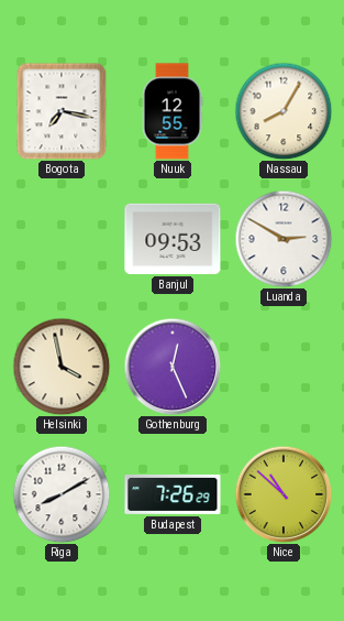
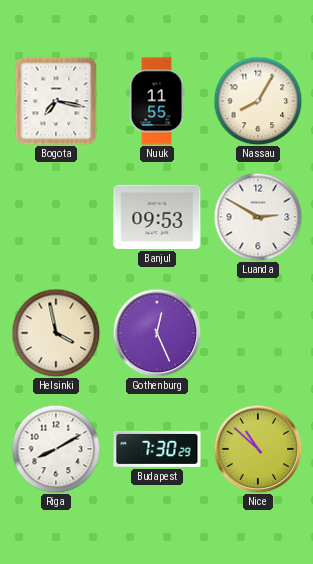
Nuuk: 12:55 -> 11:55 (157, 101)
Budapest: 7:26 -> 7:30 (157, 449)
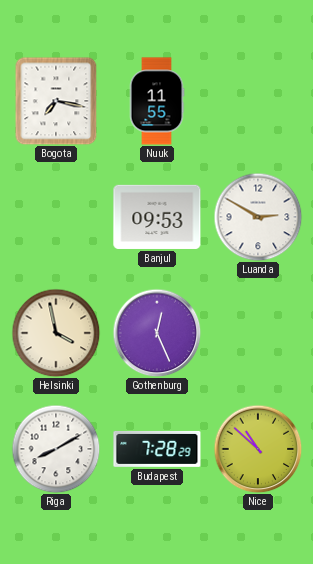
Nassau: 8:05 -> none (258, 101)
Budapest: 7:30 -> 7:28 (157, 449)
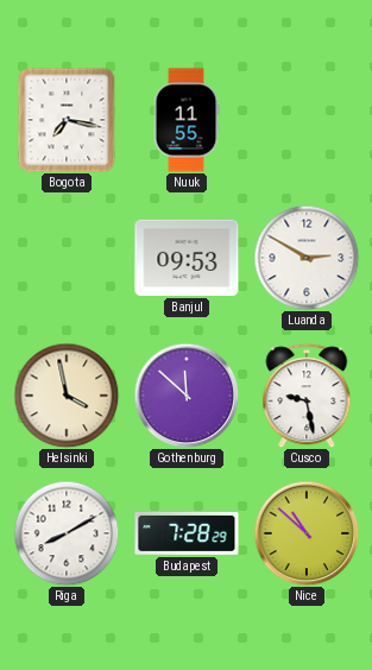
Gothenburg: 12:26 -> 11:52 (187, 396)
Cusco: none -> 9:28 (307, 396)
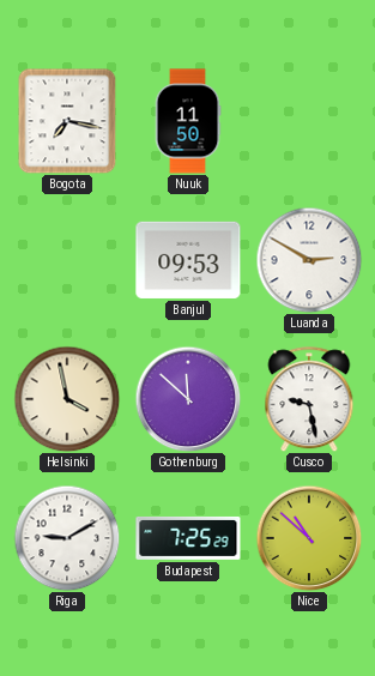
Nuuk: 11:55 -> 11:50 (188, 121)
Riga: 8:10 -> 9:10 (67, 538)
Budapest: 7:28 -> 7:25 (188, 538)
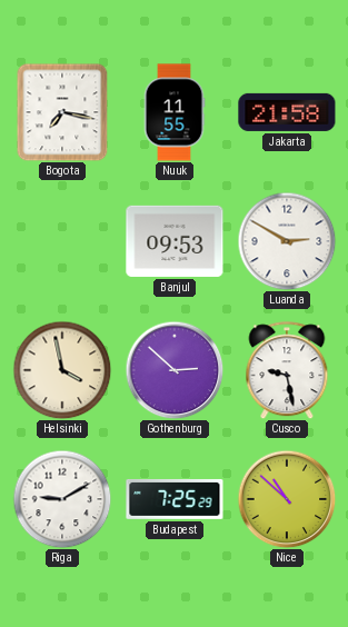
Nuuk: 11:50 -> 11:55 (175, 112)
Jakarta: none -> 21:58 (287, 112)
Gothenburg: 11:52 -> 2:52 (175, 370)
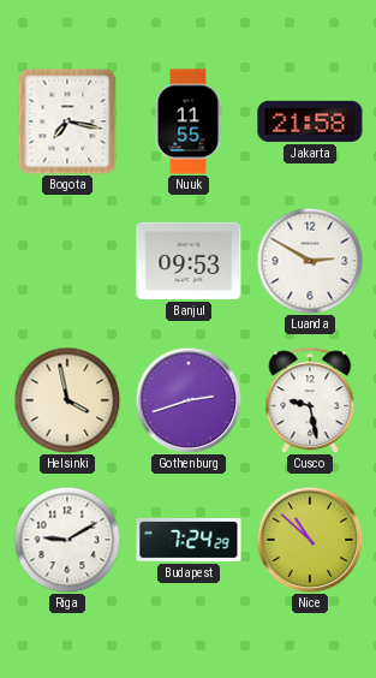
Gothenburg: 2:52 -> 2:42 (189, 400)
Budapest: 7:25 -> 7:24 (189, 540)
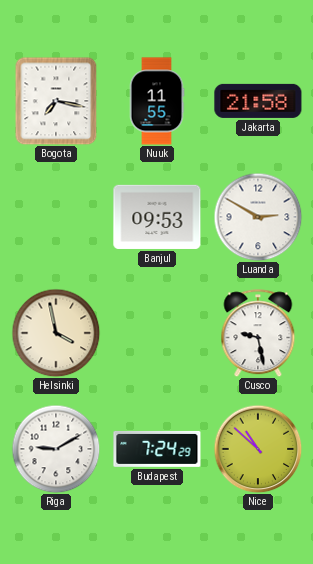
Gothenburg: 2:42 -> none (189, 400)
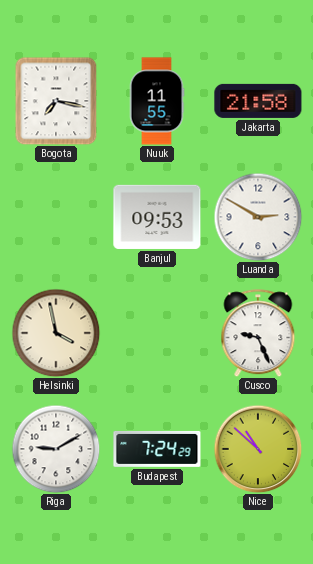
Cusco: 9:28 -> 9:26 (258, 333)
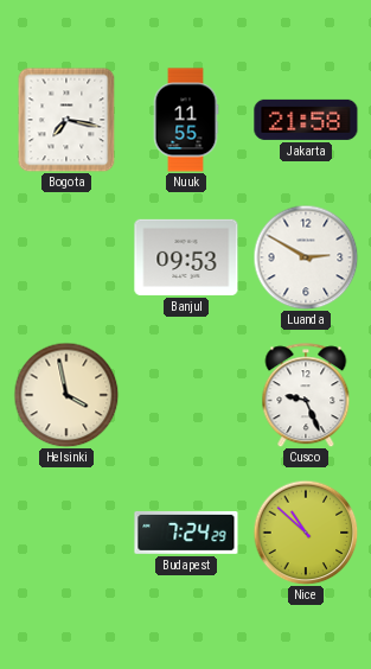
Riga: 9:10 -> none (56, 449)
